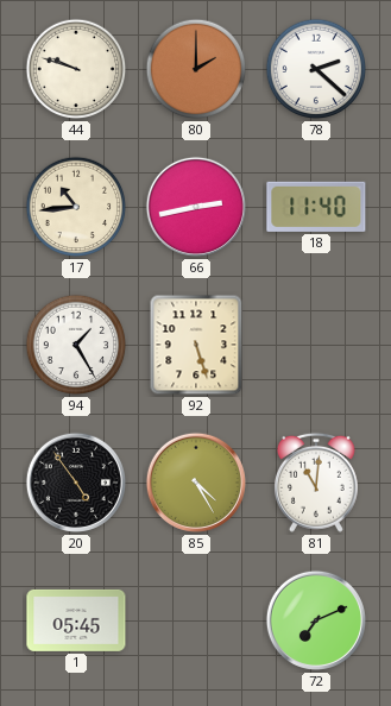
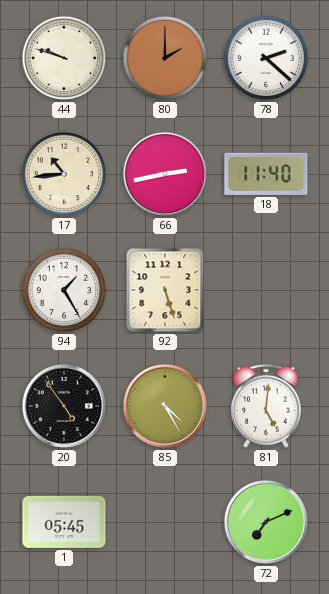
81: 11:01 -> 5:01 (266, 406)
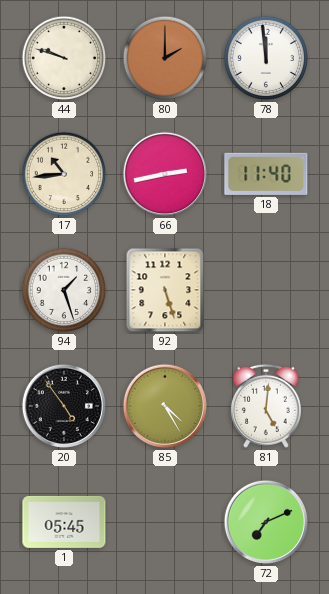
78: 2:22 -> 11:59 (266, 58)
94: 1:25 -> 1:27 (64, 290)
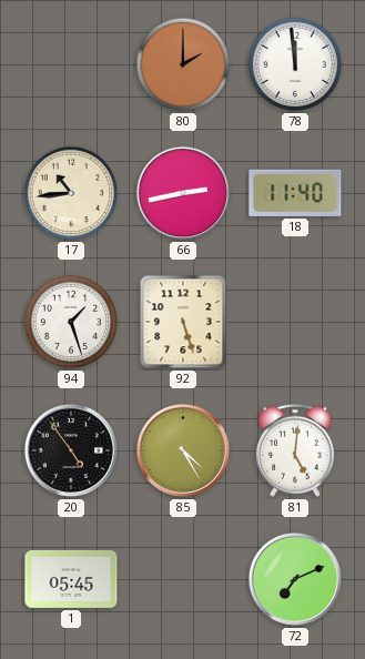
44: 9:48 -> none (64, 58)
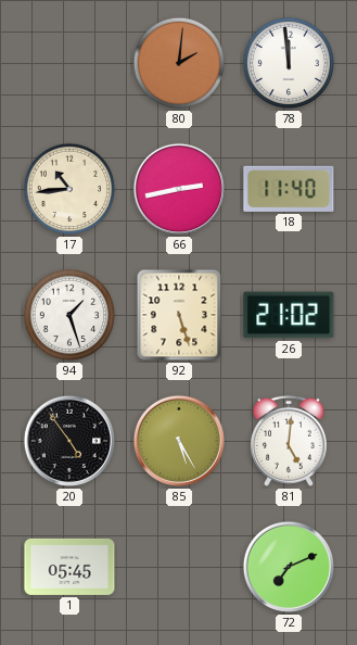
80: 2:00 -> 2:01 (179, 63)
26: none -> 21:02 (289, 315)
85: 4:25 -> 5:25 (179, 441)
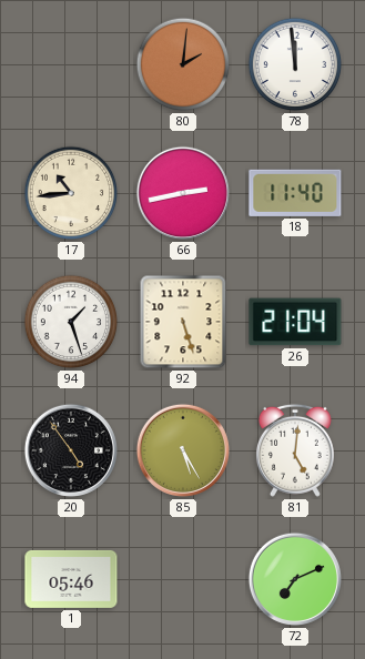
26: 21:02 -> 21:04 (295, 322)
1: 05:45 -> 05:46 (71, 579)
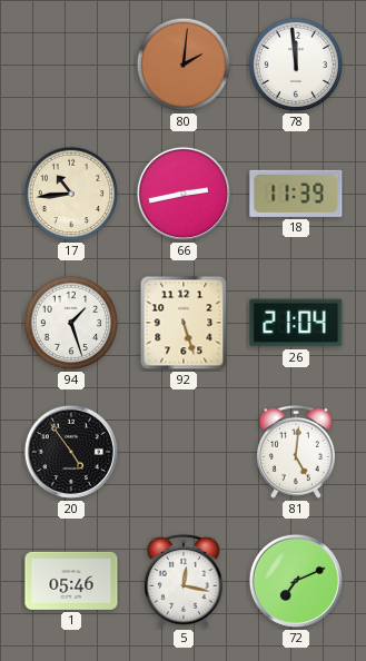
18: 11:40 -> 11:39 (296, 194)
85: 5:25 -> none (183, 450)
5: none -> 12:17 (184, 581)
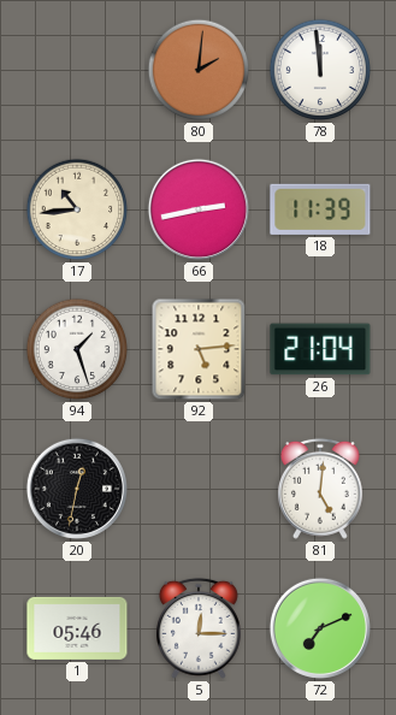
92: 5:27 -> 5:14 (199, 349)
20: 4:54 -> 12:32 (77, 489)
5: 12:17 -> 12:15 (199, 628)
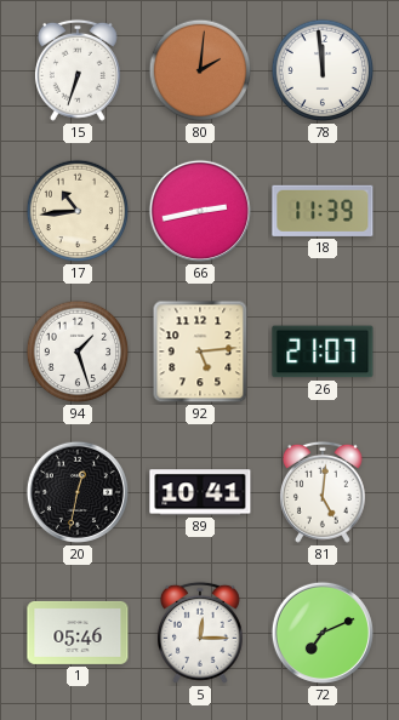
15: none -> 6:33 (78, 70)
26: 21:04 -> 21:07 (323, 352)
89: none -> 10:41 (200, 492)
